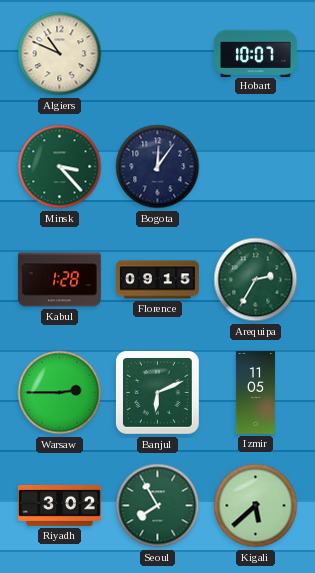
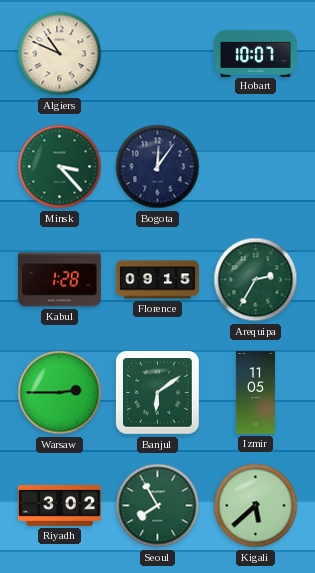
Banjul: 6:11 -> 6:09 (157, 392)
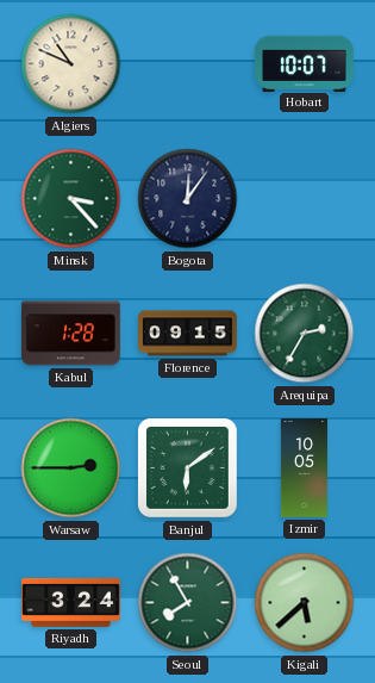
Izmir: 11:05 -> 10:05 (304, 468)
Riyadh: 3:02 -> 3:24 (71, 602)
